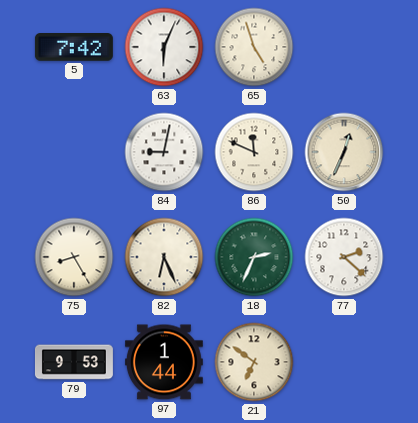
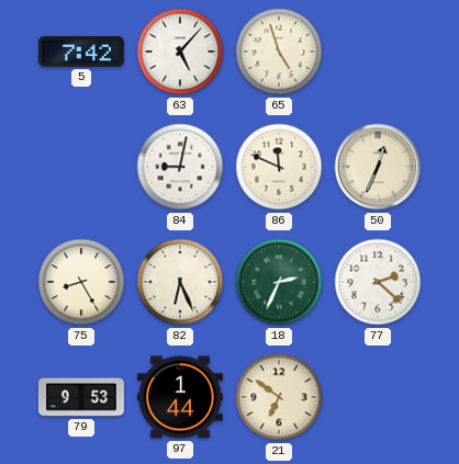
63: 6:04 -> 5:07 (180, 52)
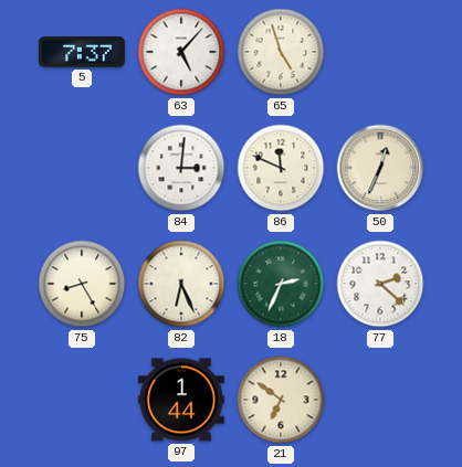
5: 7:42 -> 7:37 (82, 53)
84: 9:02 -> 3:01 (181, 168)
79: 9:53 -> none (81, 397)
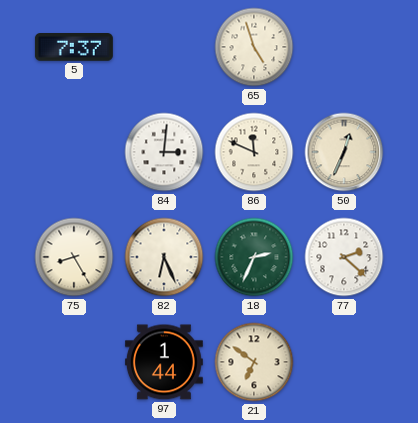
63: 5:07 -> none (181, 52)
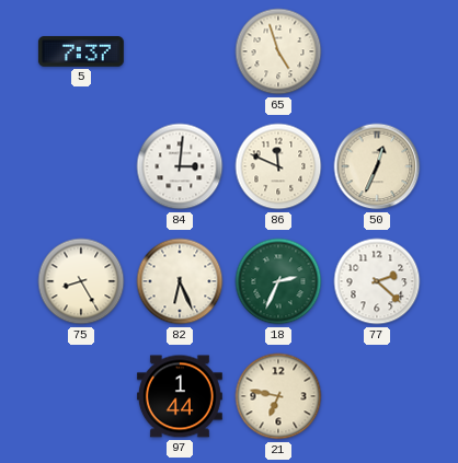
21: 6:51 -> 6:47 (278, 396)
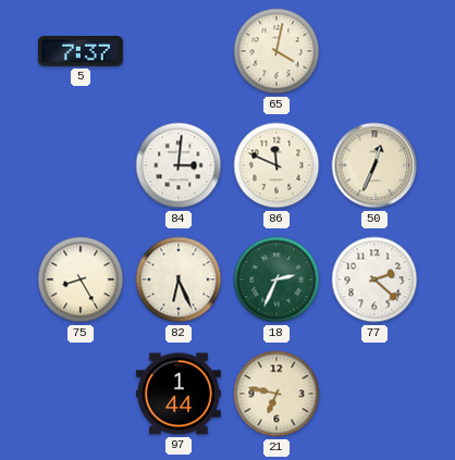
65: 4:57 -> 4:02 (276, 51)
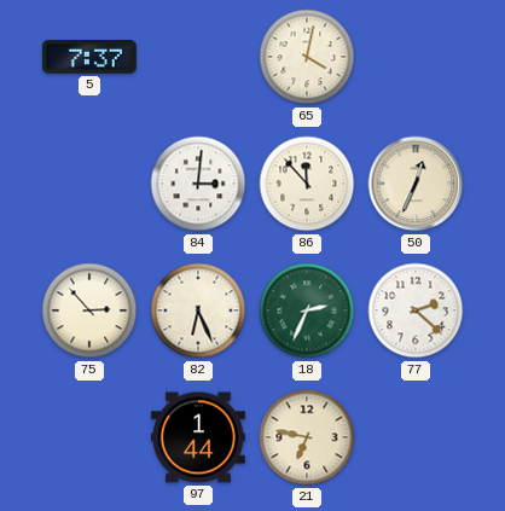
86: 11:49 -> 11:53 (307, 184)
75: 8:25 -> 2:53 (89, 310)
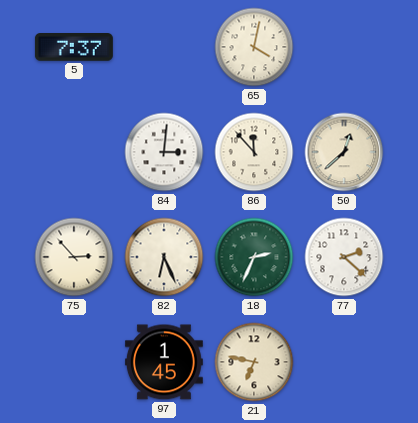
50: 12:34 -> 12:38 (344, 152)
97: 1:44 -> 1:45 (164, 362)
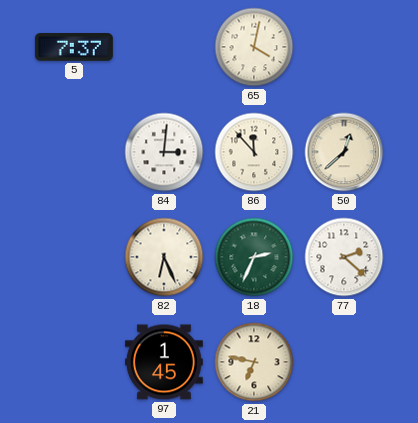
75: 2:53 -> none (74, 257)
